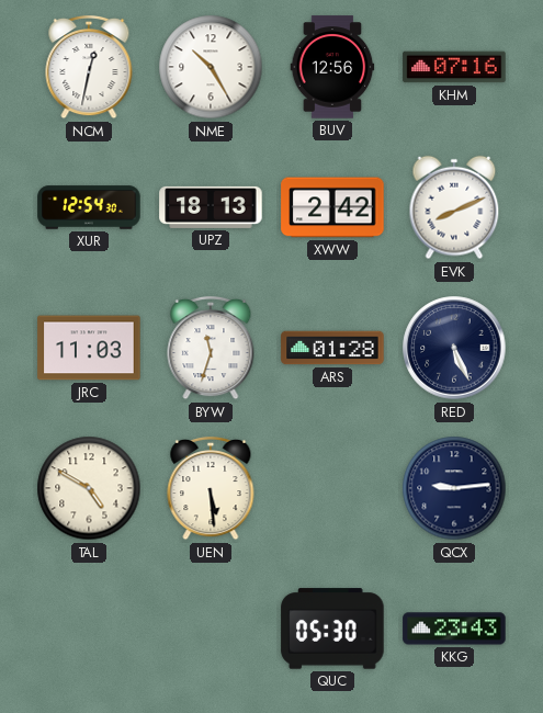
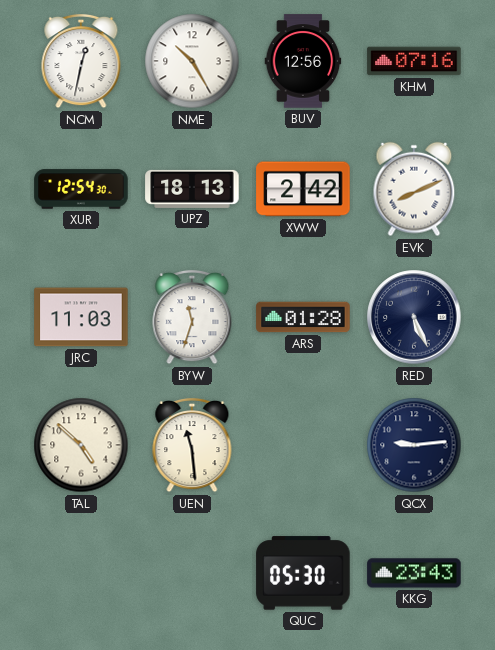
TAL: 4:50 -> 4:52 (81, 445)
UEN: 5:29 -> 11:29 (192, 445)
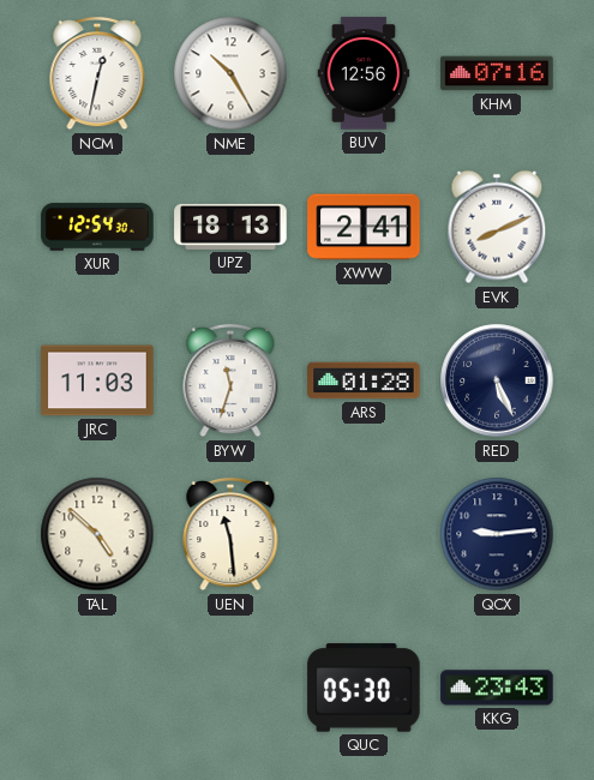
XWW: 2:42 -> 2:41 (364, 227)
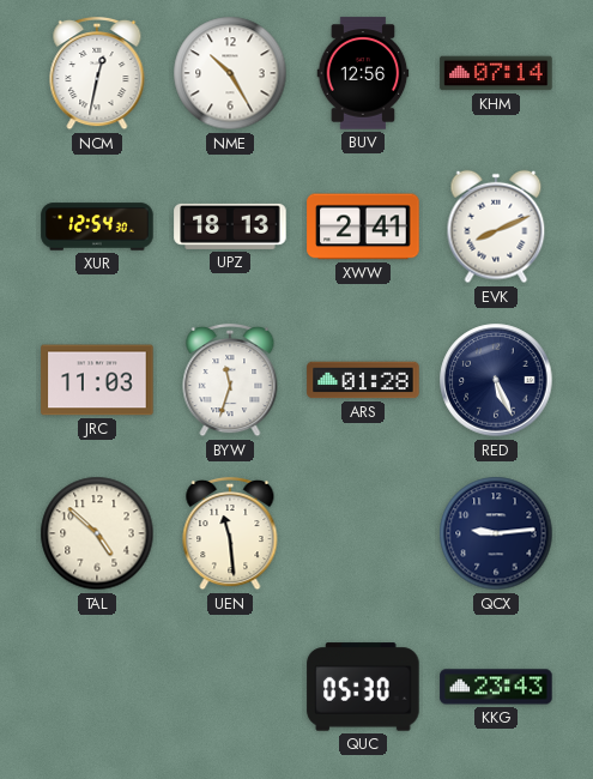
KHM: 07:16 -> 07:14 (496, 73)
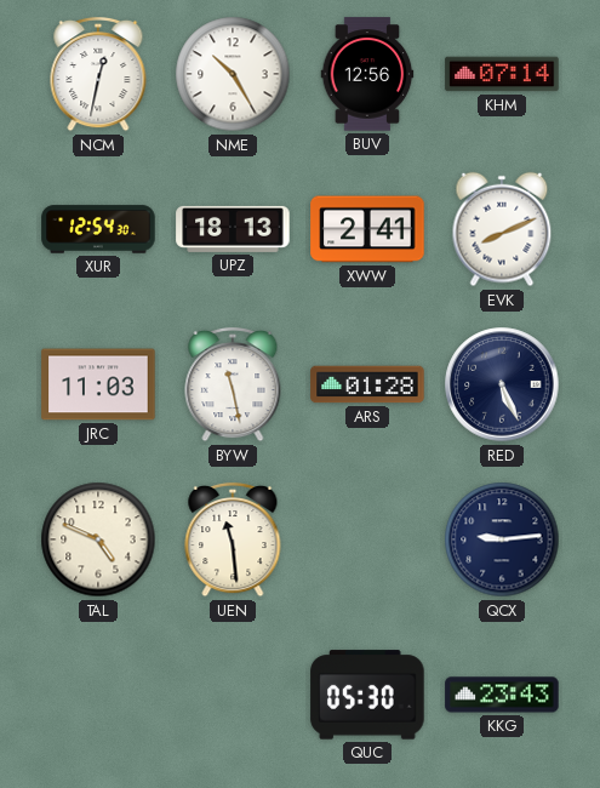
BYW: 11:33 -> 11:28 (233, 384)
TAL: 4:52 -> 4:49 (98, 539)
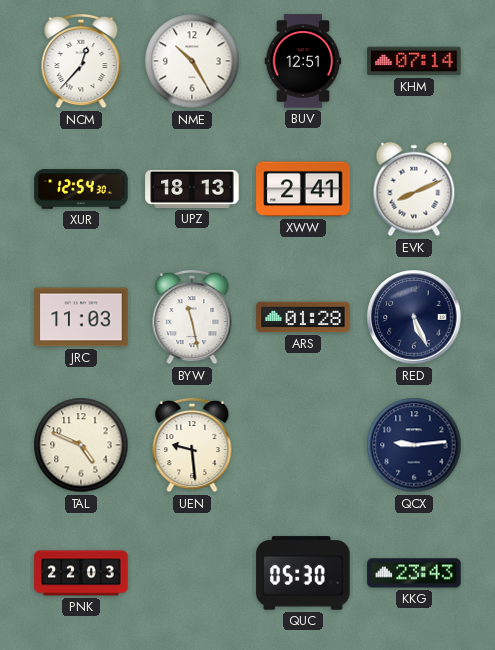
NCM: 12:32 -> 12:37 (81, 61)
BUV: 12:56 -> 12:51 (303, 61)
UEN: 11:29 -> 9:29 (192, 445)
PNK: none -> 22:03 (81, 573)
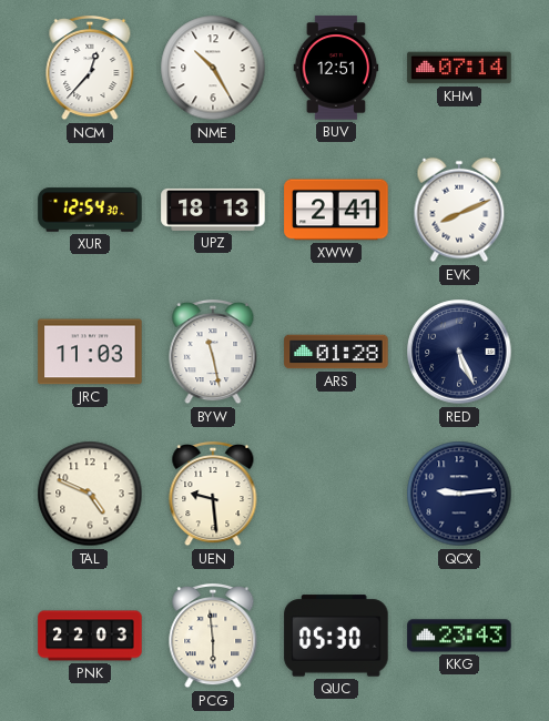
PCG: none -> 5:59 (213, 636)
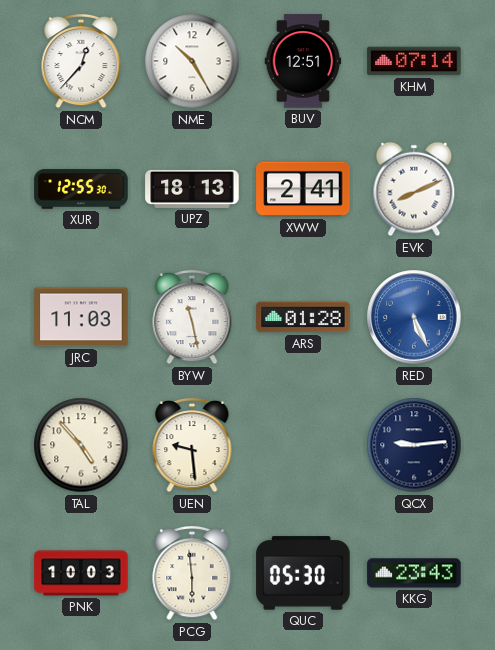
XUR: 12:54 -> 12:55 (81, 189)
RED dial: navy -> blue (414, 317)
TAL: 4:49 -> 4:53 (81, 445)
PNK: 22:03 -> 10:03 (81, 573)
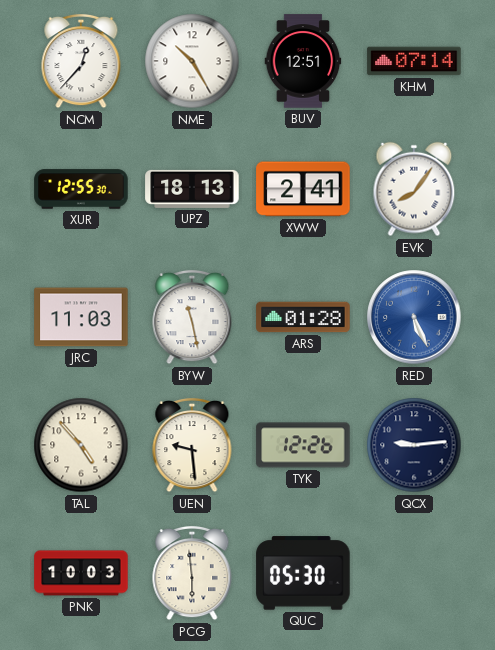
EVK: 8:11 -> 8:06 (414, 189)
TYK: none -> 12:26 (303, 445)
KKG: 23:43 -> none (414, 573)
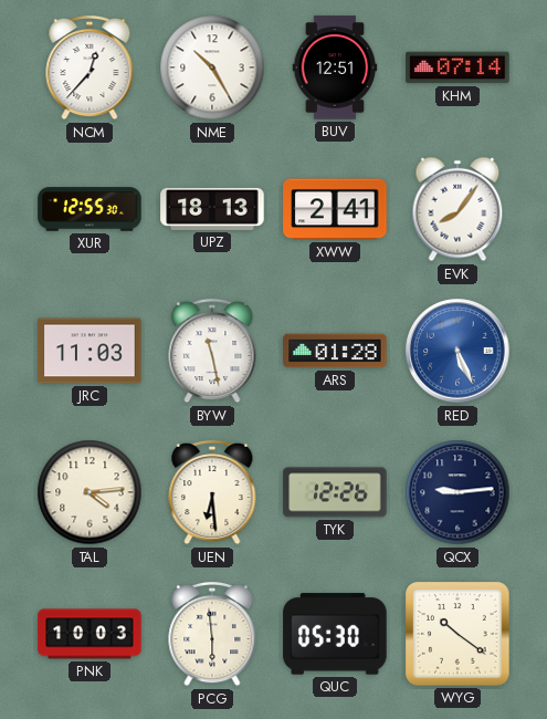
TAL: 4:53 -> 4:14 (90, 492)
UEN: 9:29 -> 6:29 (212, 492)
WYG: none -> 10:21 (457, 634)
